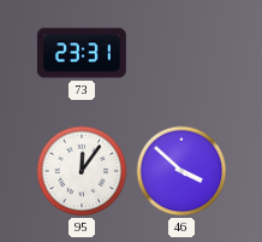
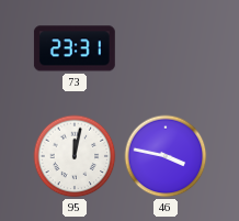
95: 12:06 -> 12:02 (75, 156)
46: 3:52 -> 3:47 (166, 156)
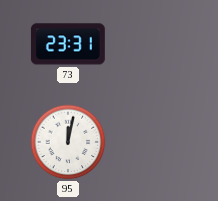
46: 3:47 -> none (166, 156)
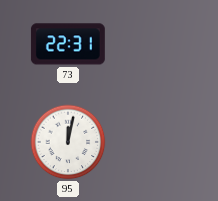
73: 23:31 -> 22:31 (68, 44)
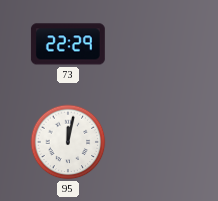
73: 22:31 -> 22:29 (68, 44)
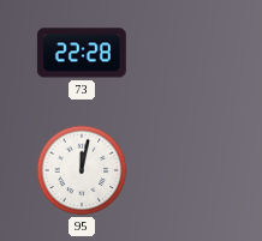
73: 22:29 -> 22:28 (82, 53)
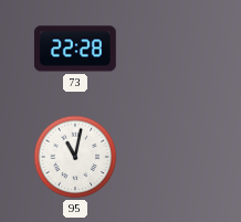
95: 12:02 -> 11:02 (75, 157)
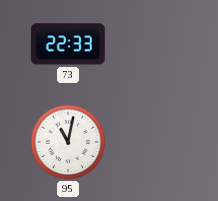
73: 22:28 -> 22:33 (68, 44)
